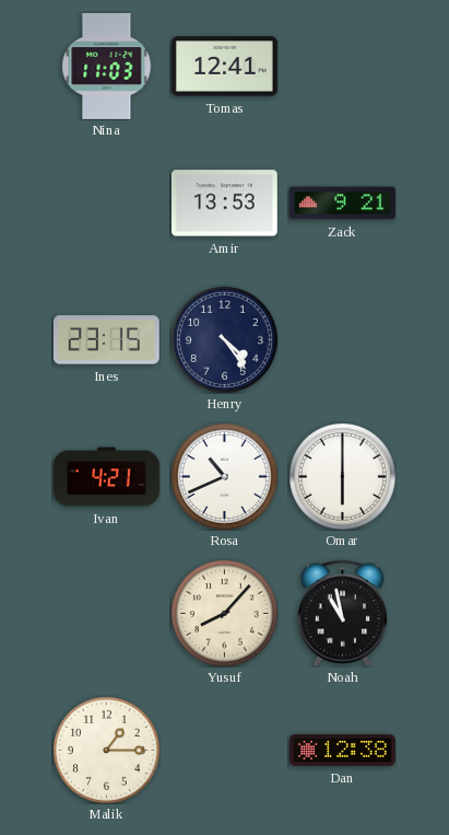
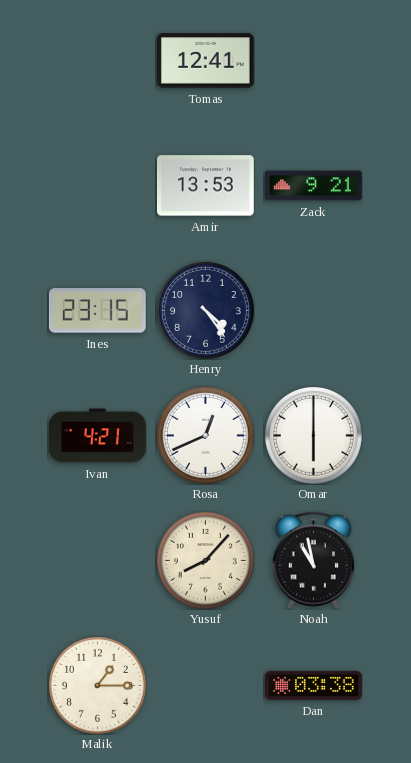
Nina: 11:03 -> none (107, 66)
Rosa: 10:41 -> 12:41 (205, 435)
Dan: 12:38 -> 03:38 (314, 685)
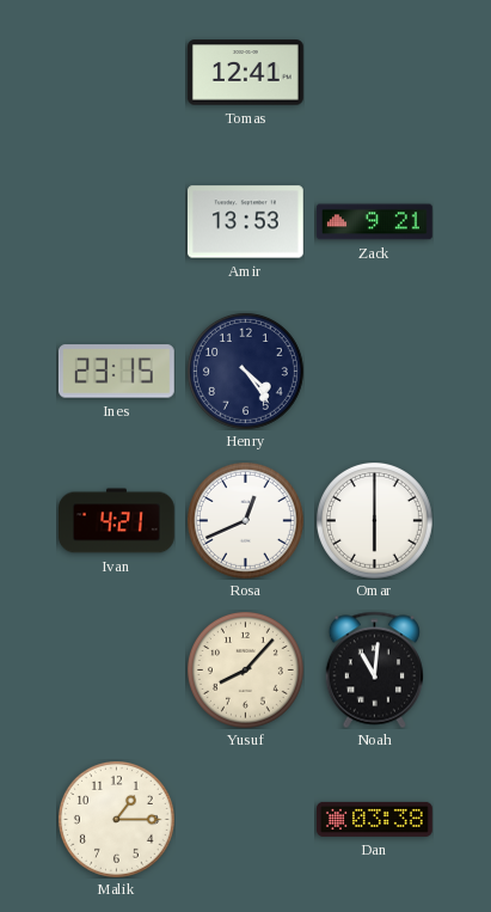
Noah: 10:58 -> 11:01 (374, 669)
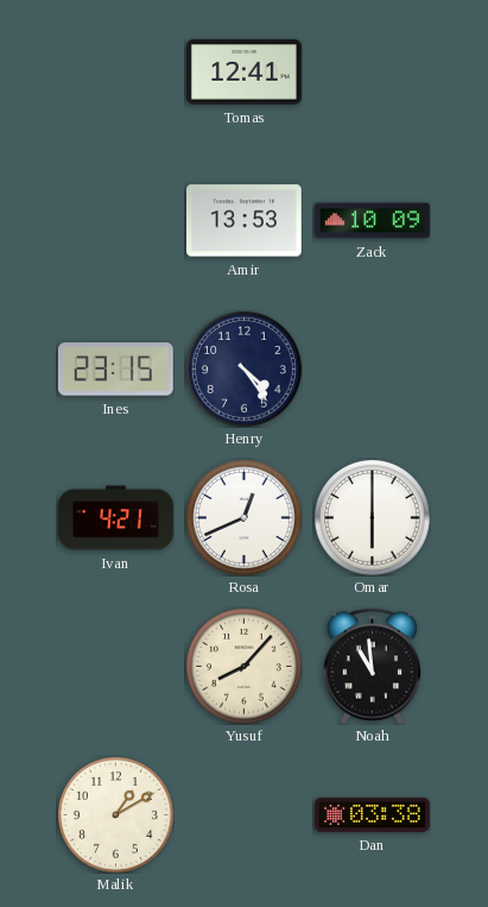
Zack: 9:21 -> 10:09 (372, 221)
Noah: 11:01 -> 10:59 (372, 666)
Malik: 1:15 -> 1:10 (115, 814)
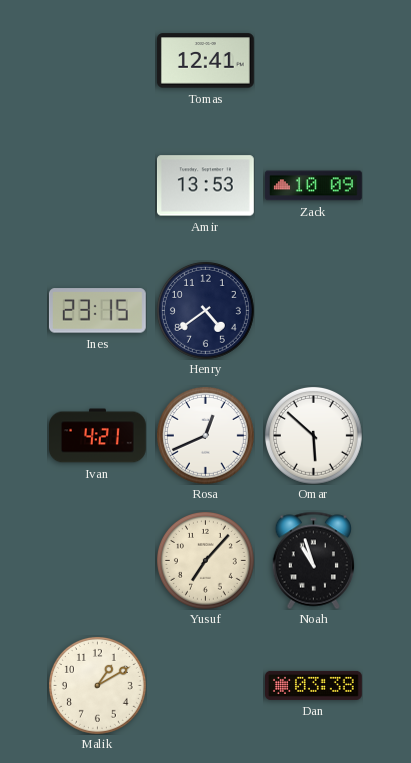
Henry: 4:24 -> 4:39 (205, 310)
Omar: 6:00 -> 5:52 (313, 435)
Yusuf: 8:07 -> 7:07 (205, 560)
Noah: 10:59 -> 10:57 (313, 560)
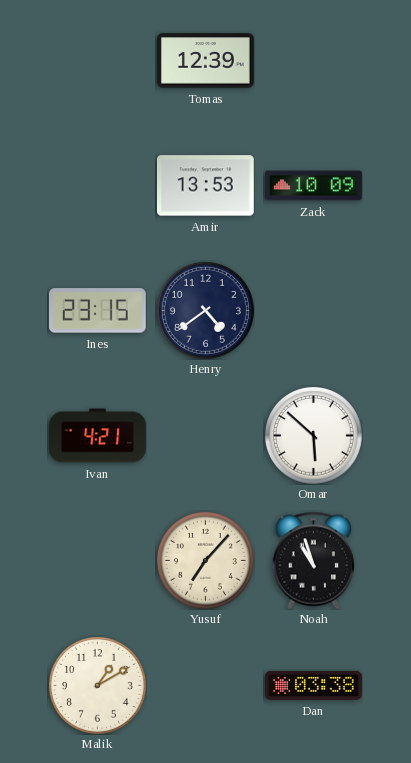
Tomas: 12:41 -> 12:39 (205, 61)
Rosa: 12:41 -> none (205, 435)
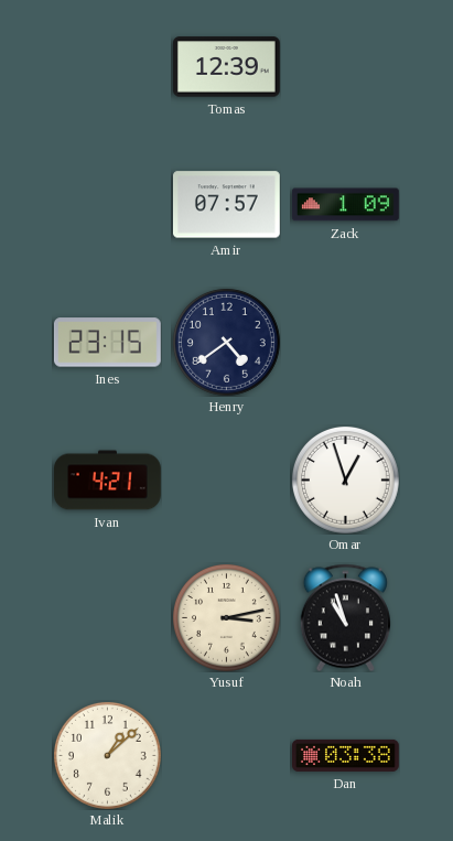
Amir: 13:53 -> 07:57 (226, 205)
Zack: 10:09 -> 1:09 (345, 205)
Omar: 5:52 -> 12:57 (345, 479)
Yusuf: 7:07 -> 3:13 (226, 617)
Malik: 1:10 -> 1:08 (107, 755)
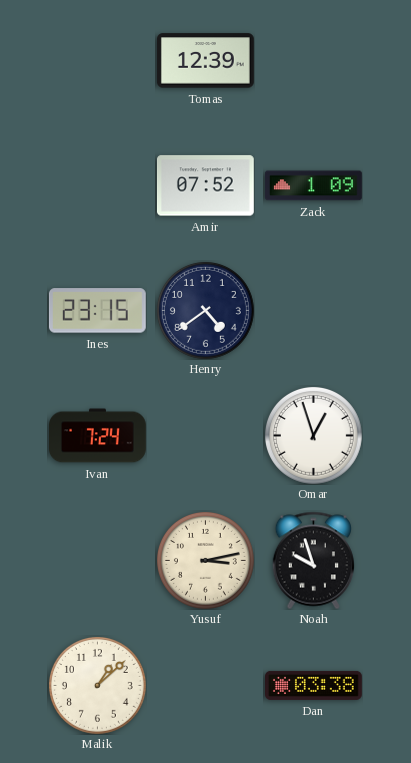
Amir: 07:57 -> 07:52 (205, 186)
Ivan: 4:21 -> 7:24 (98, 436)
Noah: 10:57 -> 9:57 (313, 560)
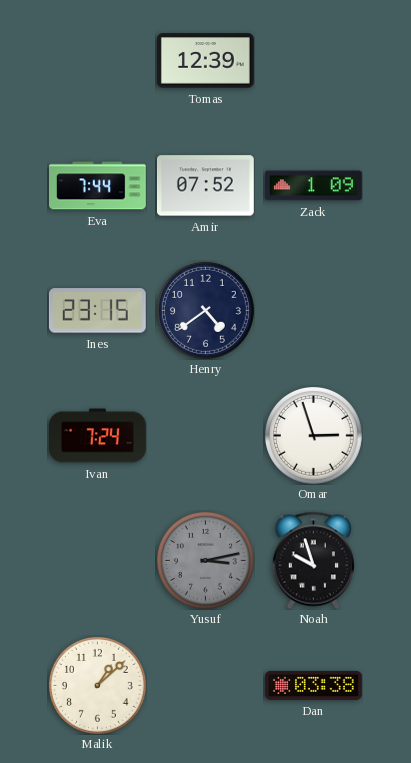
Eva: none -> 7:44 (98, 186)
Omar: 12:57 -> 2:57 (313, 435)
Yusuf dial: cream -> grey (205, 560)
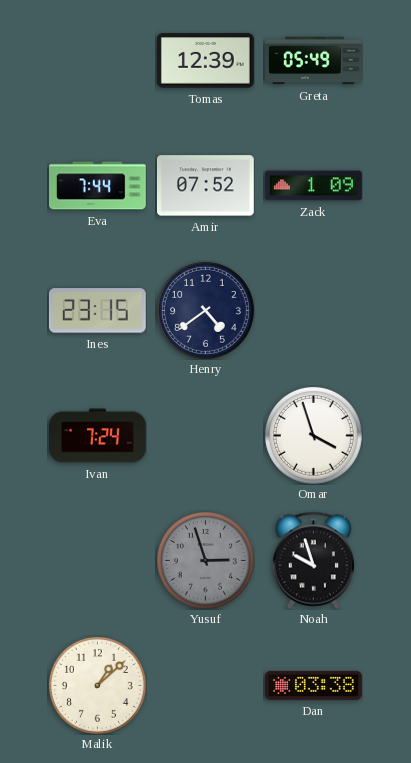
Greta: none -> 05:49 (314, 61)
Omar: 2:57 -> 3:57 (313, 435)
Yusuf: 3:13 -> 2:57 (205, 560)
